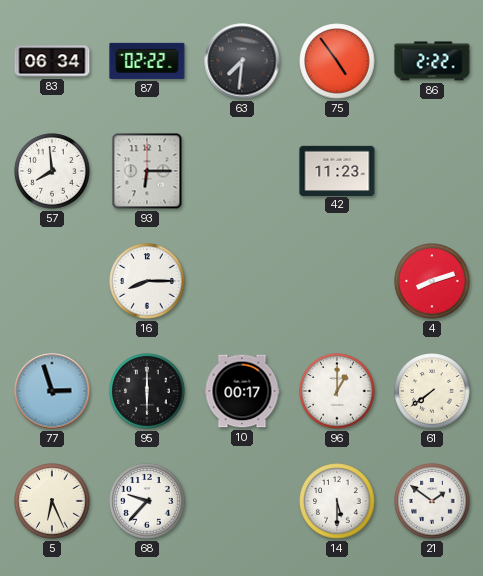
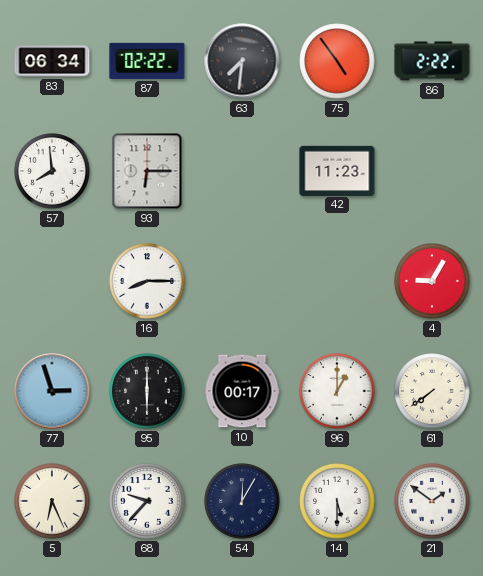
4: 8:12 -> 9:05 (432, 281)
54: none -> 12:05 (242, 501)
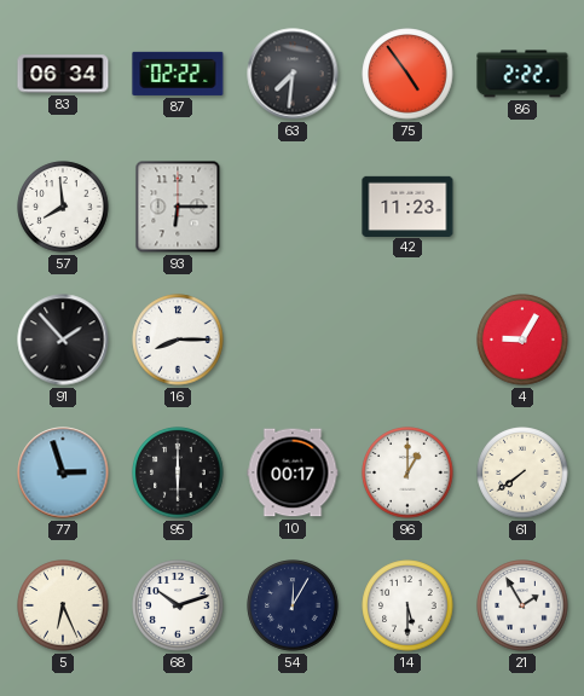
91: none -> 1:53 (63, 340)
68: 9:37 -> 10:12 (178, 605)
21: 1:51 -> 1:55 (522, 605)
